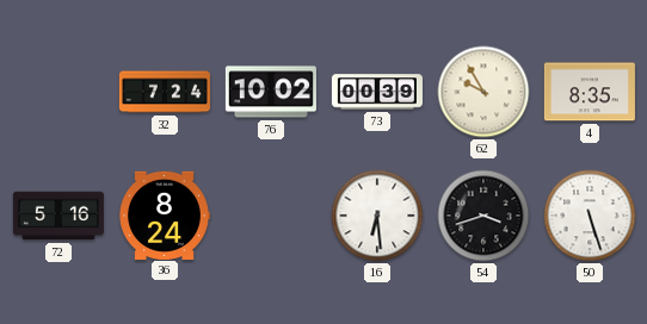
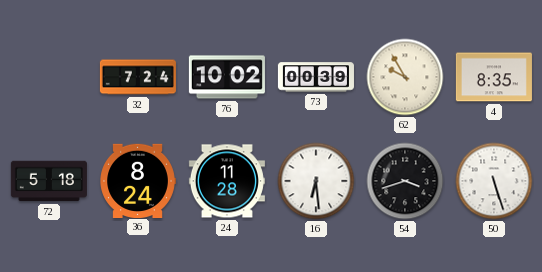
72: 5:16 -> 5:18 (49, 181)
24: none -> 11:28 (227, 181)
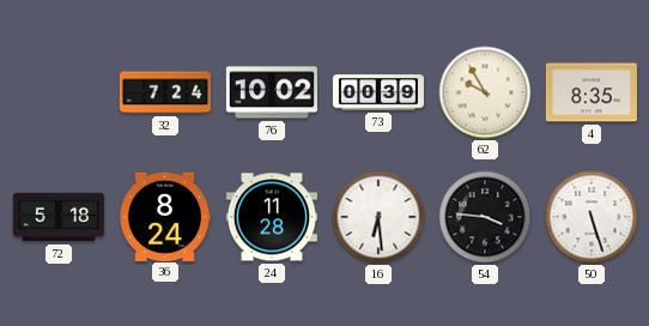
54: 3:42 -> 3:46 (485, 217)
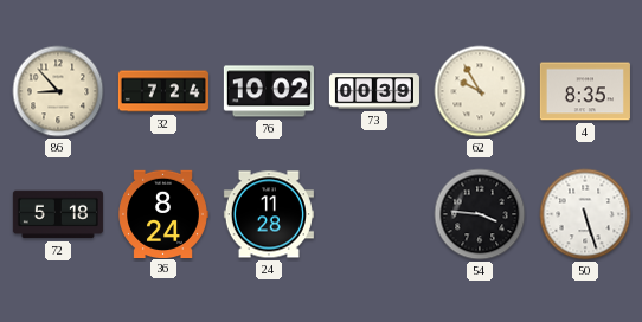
86: none -> 8:53 (58, 91)
16: 6:29 -> none (378, 217)
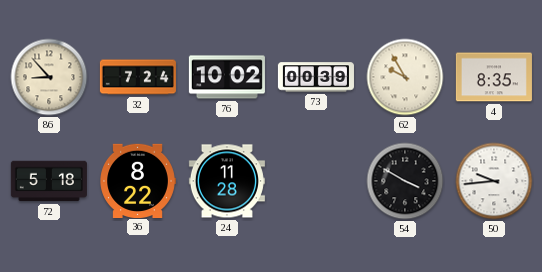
36: 8:24 -> 8:22 (138, 180)
54: 3:46 -> 3:50 (405, 181)
50: 5:27 -> 9:44 (494, 181)
